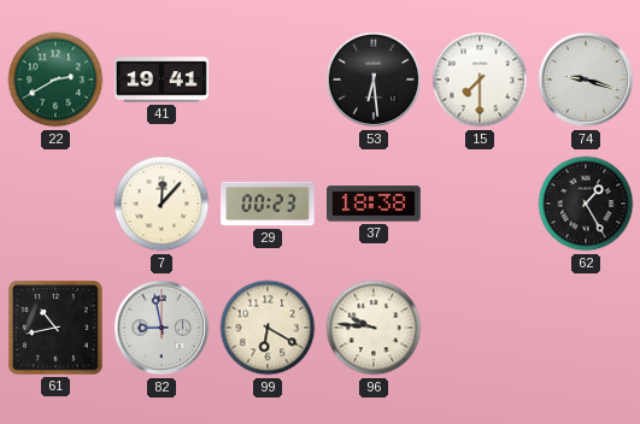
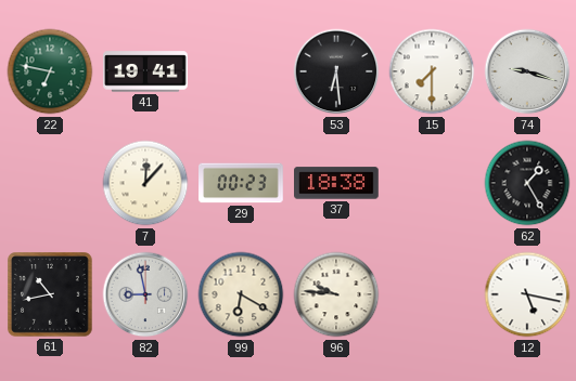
22: 2:40 -> 6:47 (50, 71)
12: none -> 5:17 (527, 294)
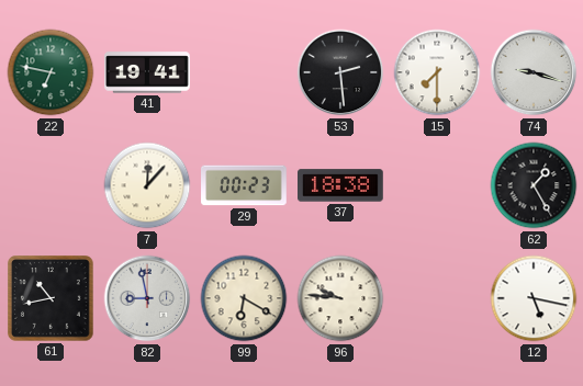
53: 6:29 -> 2:29 (340, 72)
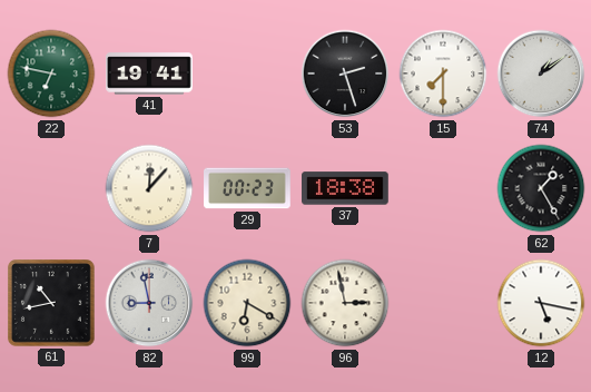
53: 2:29 -> 2:27 (345, 73)
74: 9:18 -> 1:09 (541, 73)
96: 9:46 -> 2:58 (345, 303)
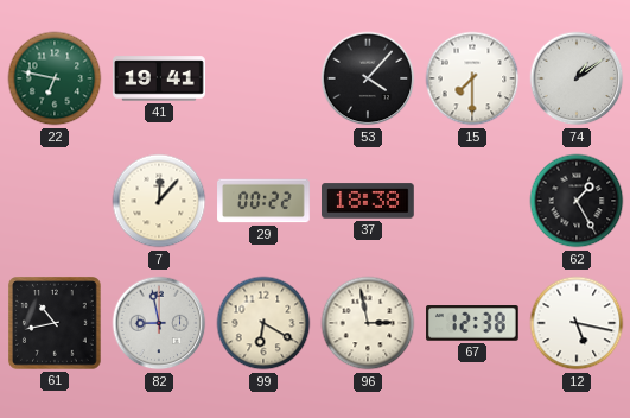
53: 2:27 -> 4:07 (368, 78)
29: 00:23 -> 00:22 (263, 201)
67: none -> 12:38 (473, 324)
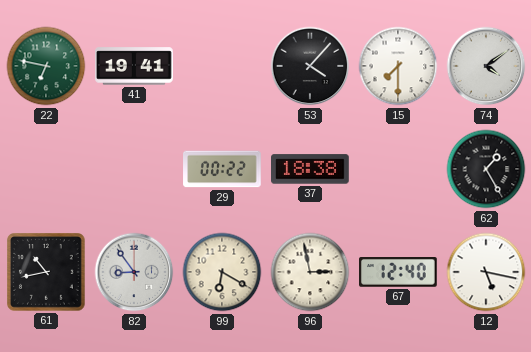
74: 1:09 -> 4:09 (486, 66)
7: 12:07 -> none (159, 201)
82: 8:58 -> 8:54 (134, 272)
67: 12:38 -> 12:40 (399, 273)
